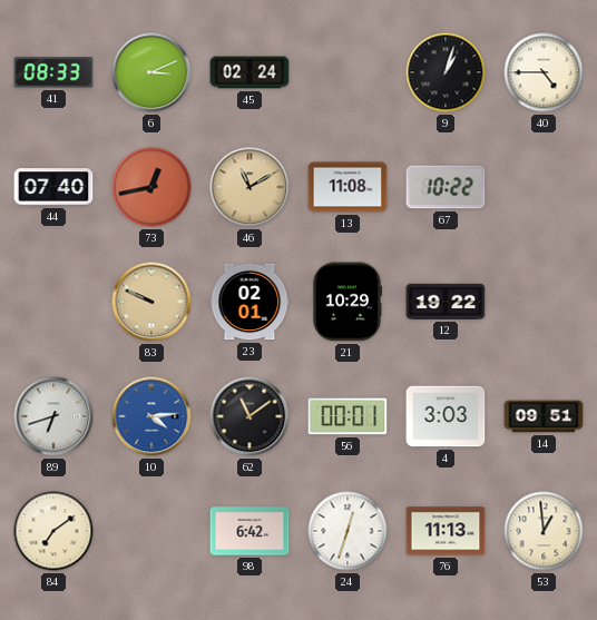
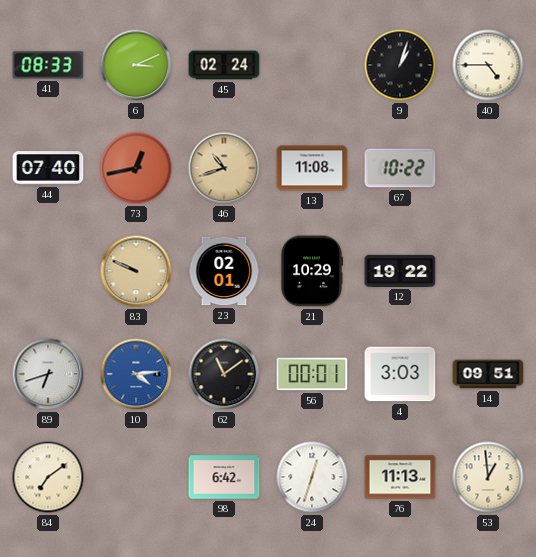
46: 11:10 -> 10:42 (224, 168)
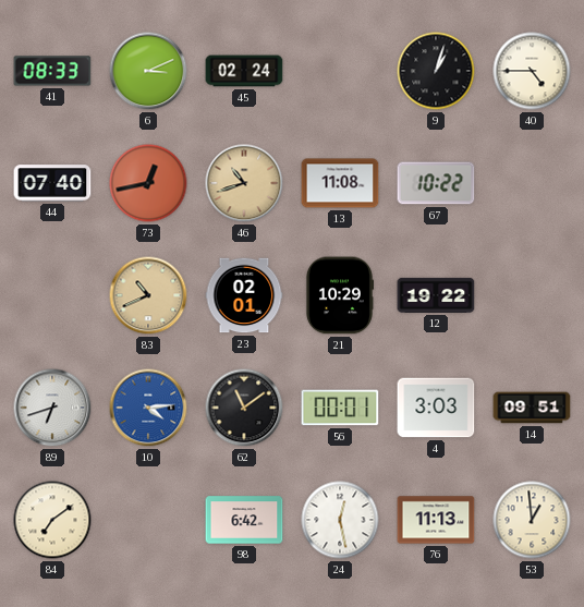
83: 9:49 -> 10:41 (148, 295)
24: 12:33 -> 12:28 (340, 520)
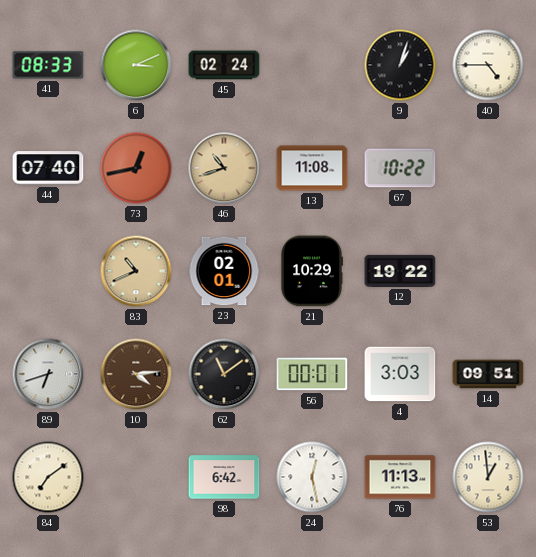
10 dial: blue -> brown (136, 374)
